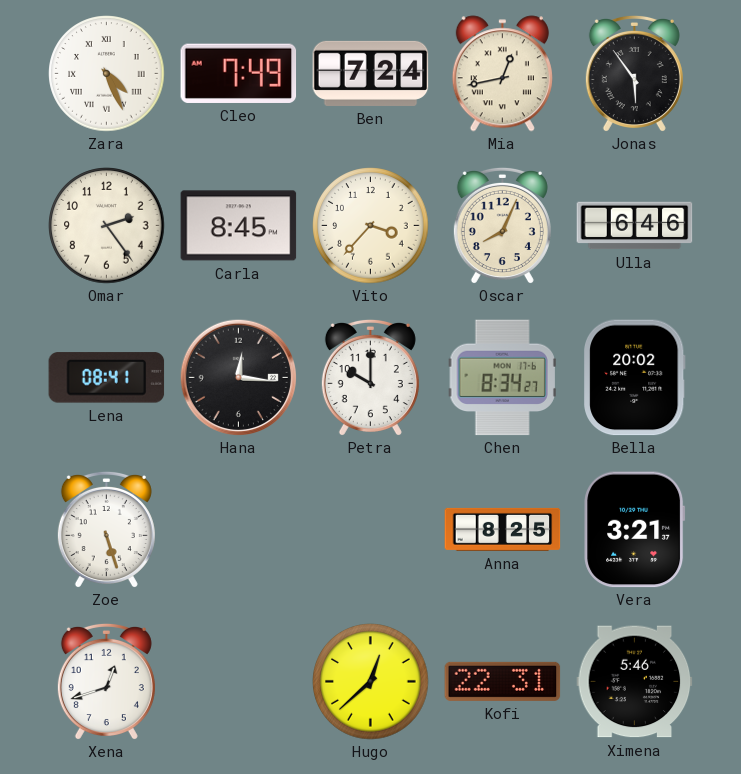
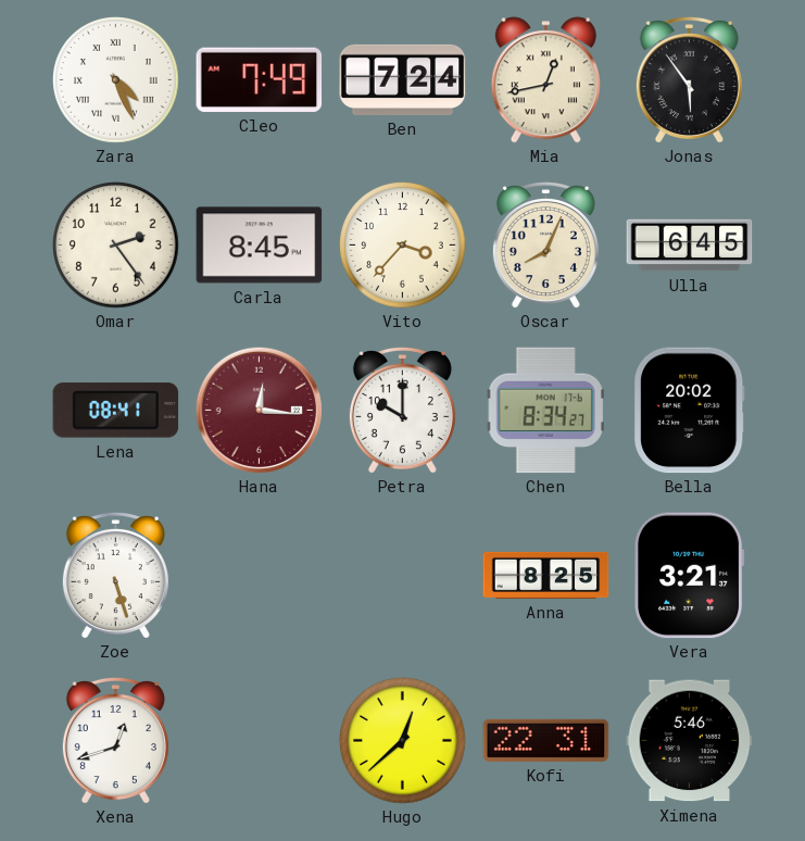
Ulla: 6:46 -> 6:45 (690, 246)
Hana dial: black -> burgundy (259, 410)
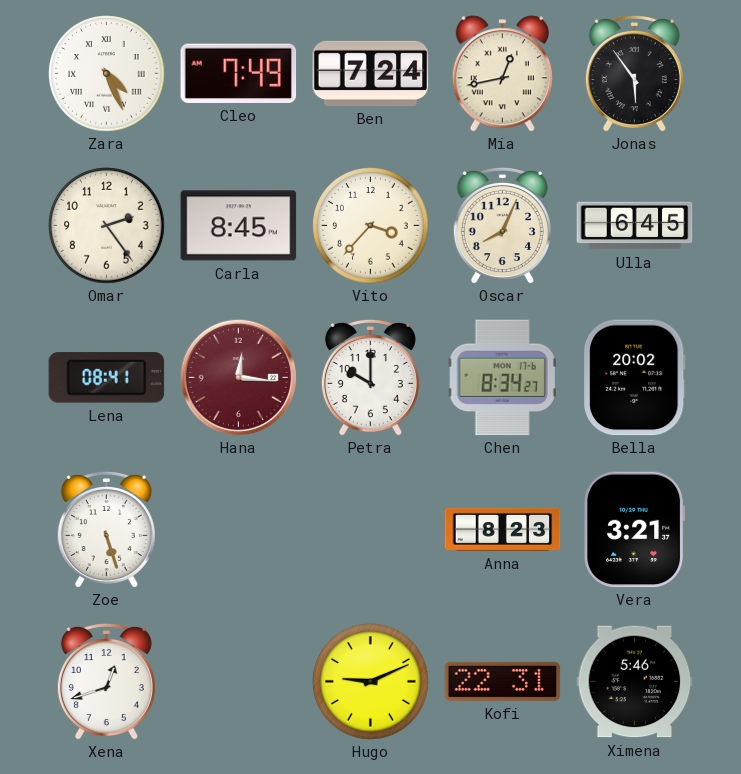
Anna: 8:25 -> 8:23 (503, 529)
Hugo: 12:38 -> 9:11 (371, 682)
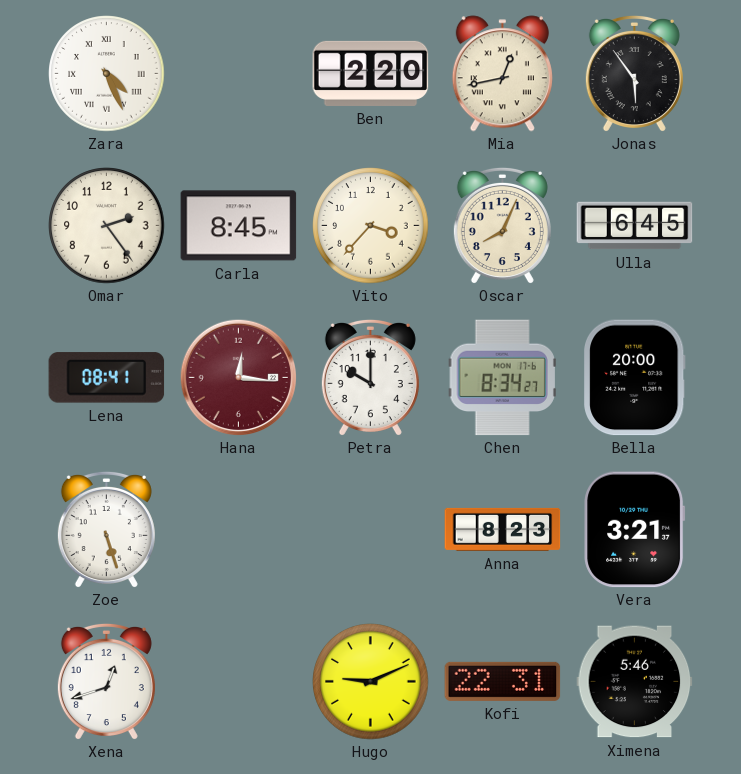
Cleo: 7:49 -> none (239, 73)
Ben: 7:24 -> 2:20 (371, 73)
Bella: 20:02 -> 20:00 (634, 378)
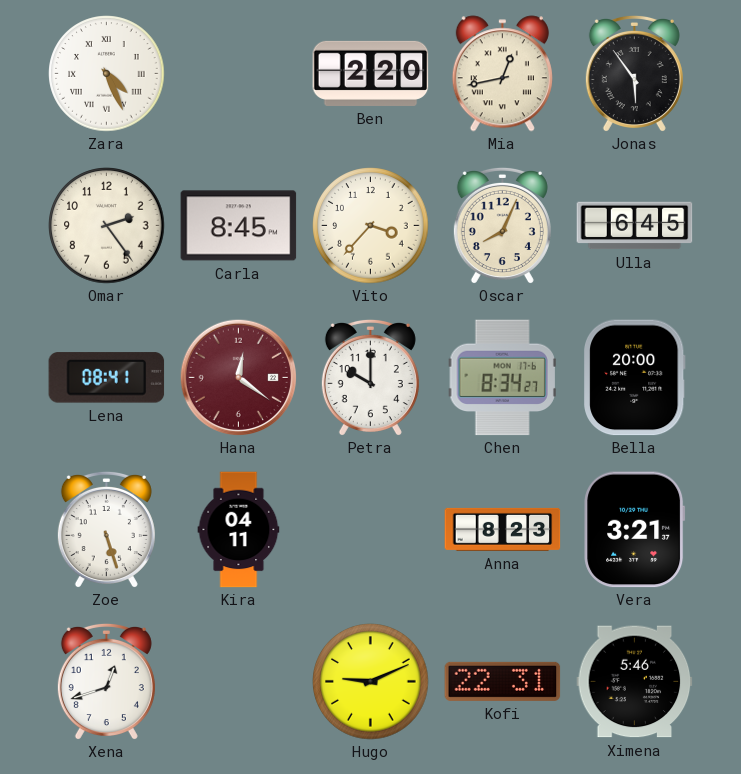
Hana: 12:16 -> 12:21 (238, 377)
Kira: none -> 04:11 (239, 530)
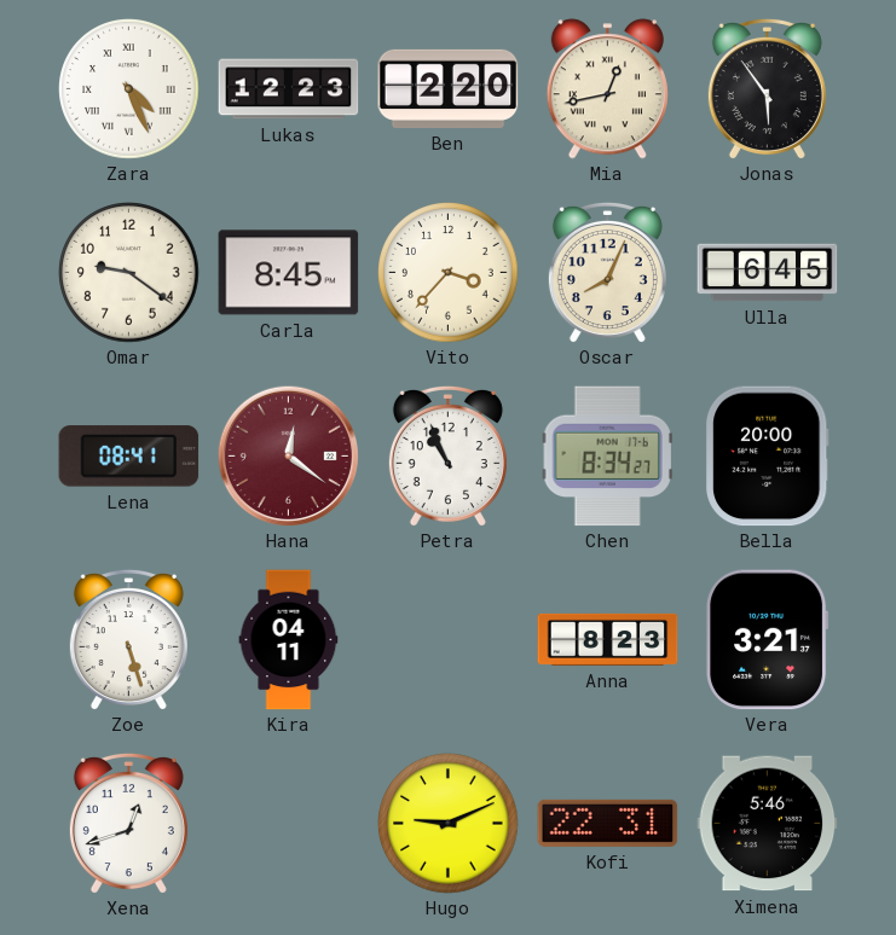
Lukas: none -> 12:23 (289, 89)
Omar: 2:24 -> 9:21 (129, 273)
Petra: 10:00 -> 10:56 (447, 455)
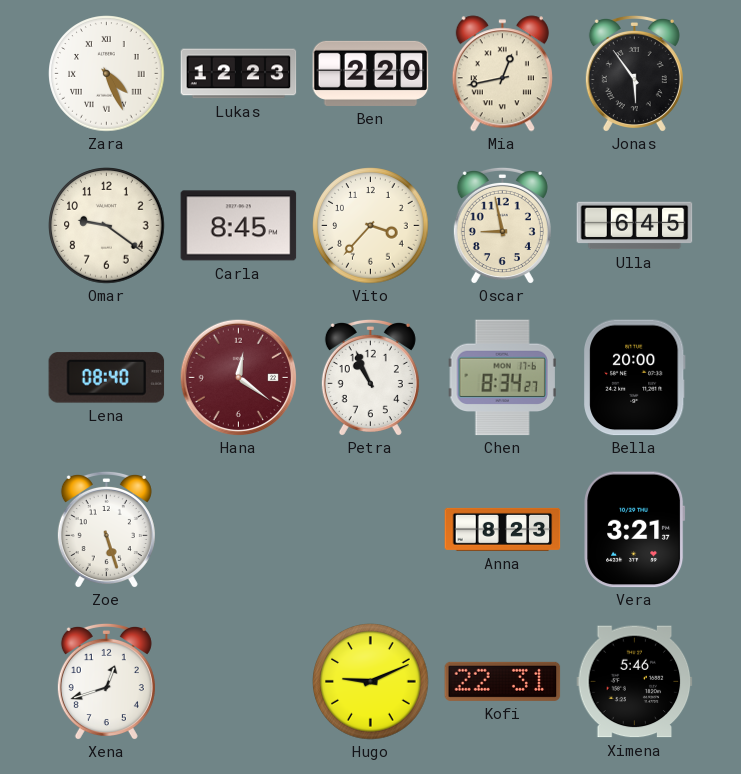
Oscar: 8:04 -> 8:58 (502, 225)
Lena: 08:41 -> 08:40 (107, 378)
Kira: 04:11 -> none (289, 640)
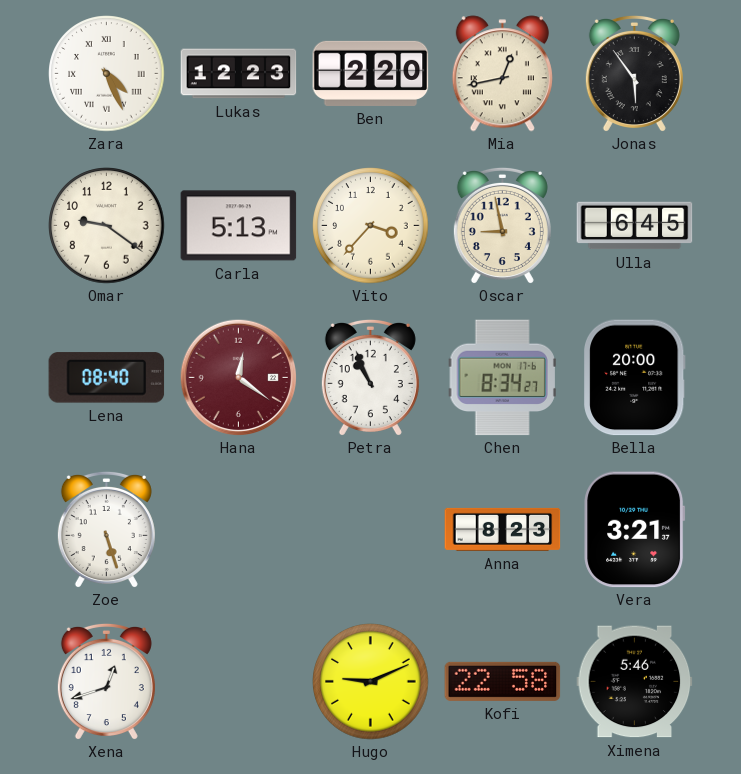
Carla: 8:45 -> 5:13 (239, 226)
Kofi: 22:31 -> 22:58 (503, 681)
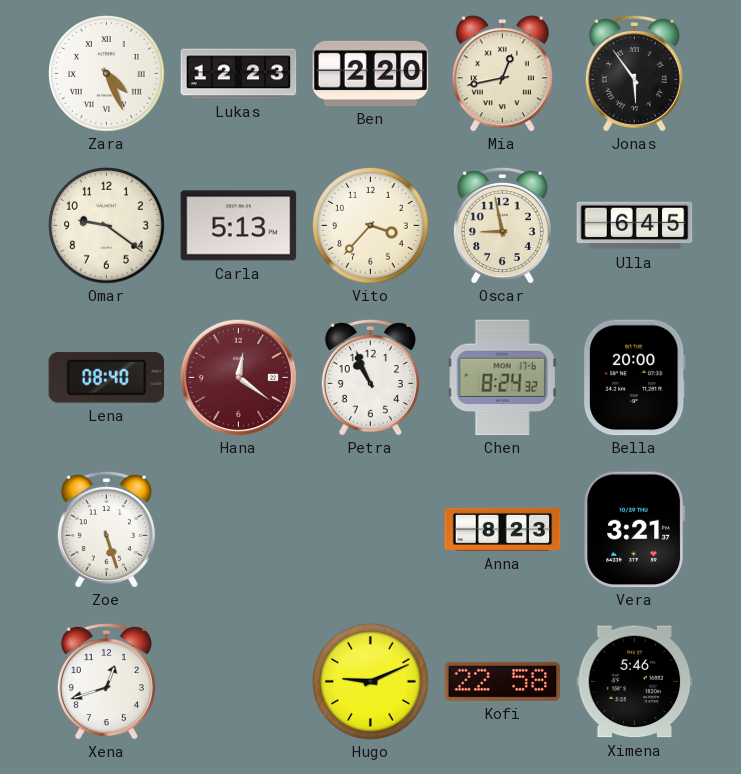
Chen: 8:34 -> 8:24 (502, 378)
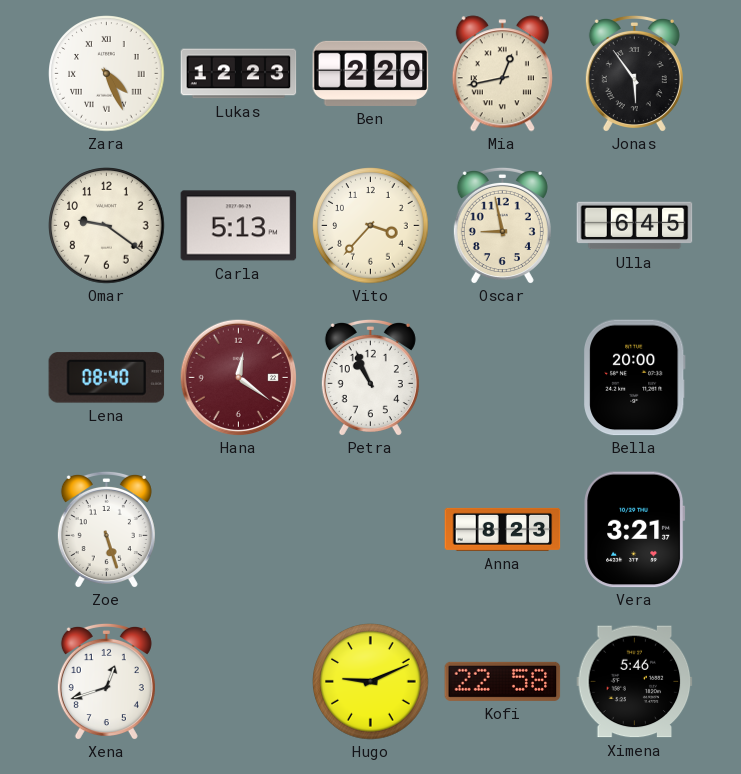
Chen: 8:24 -> none (502, 378)
